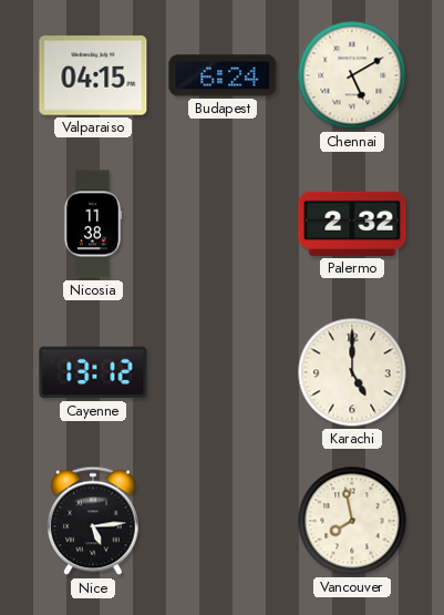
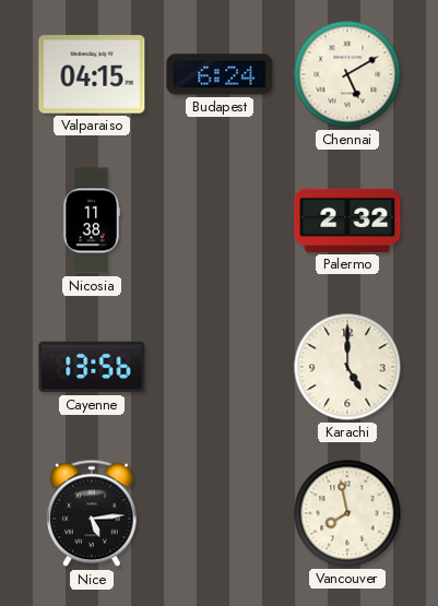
Cayenne: 13:12 -> 13:56 (92, 367)
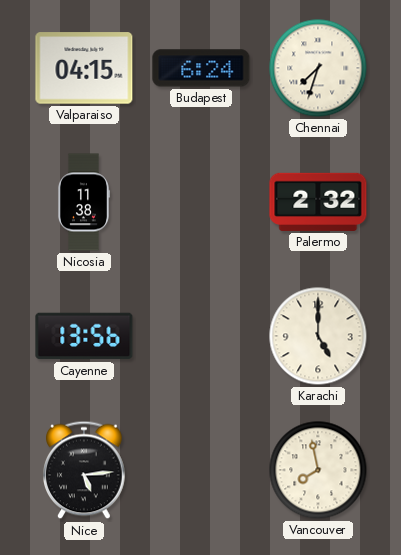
Chennai: 5:10 -> 7:33 (318, 68)
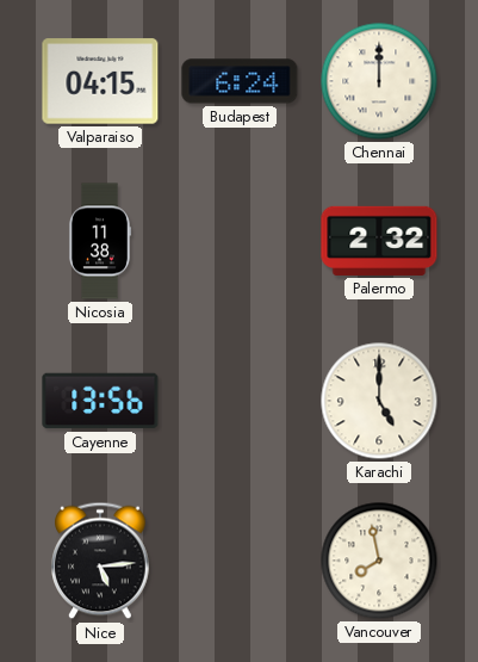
Chennai: 7:33 -> 12:00 (379, 81)
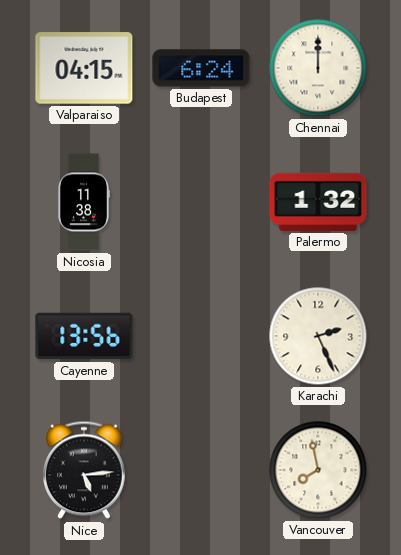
Palermo: 2:32 -> 1:32 (318, 202)
Karachi: 5:00 -> 2:26 (318, 336)
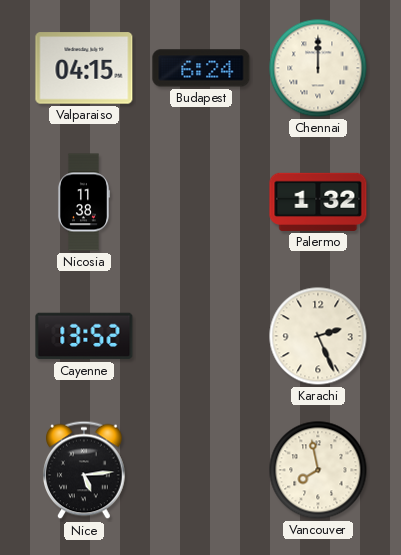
Cayenne: 13:56 -> 13:52 (84, 336)
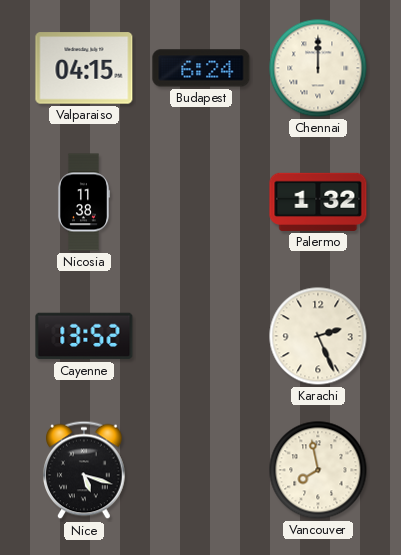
Nice: 5:14 -> 5:18 (84, 470)
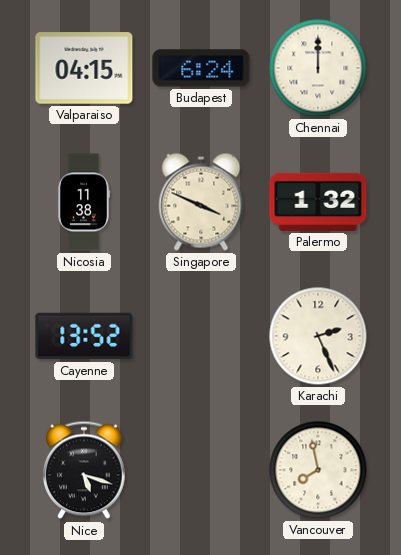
Singapore: none -> 3:49 (201, 202)
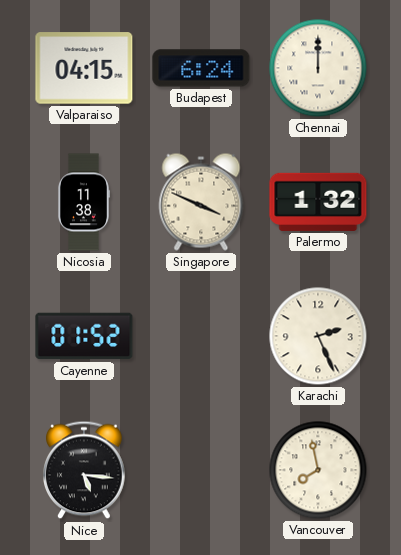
Cayenne: 13:52 -> 01:52 (84, 336)
Nice: 5:18 -> 5:16 (84, 470)
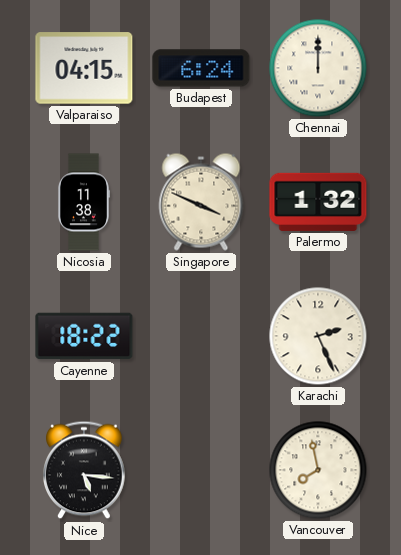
Cayenne: 01:52 -> 18:22 (84, 336)
